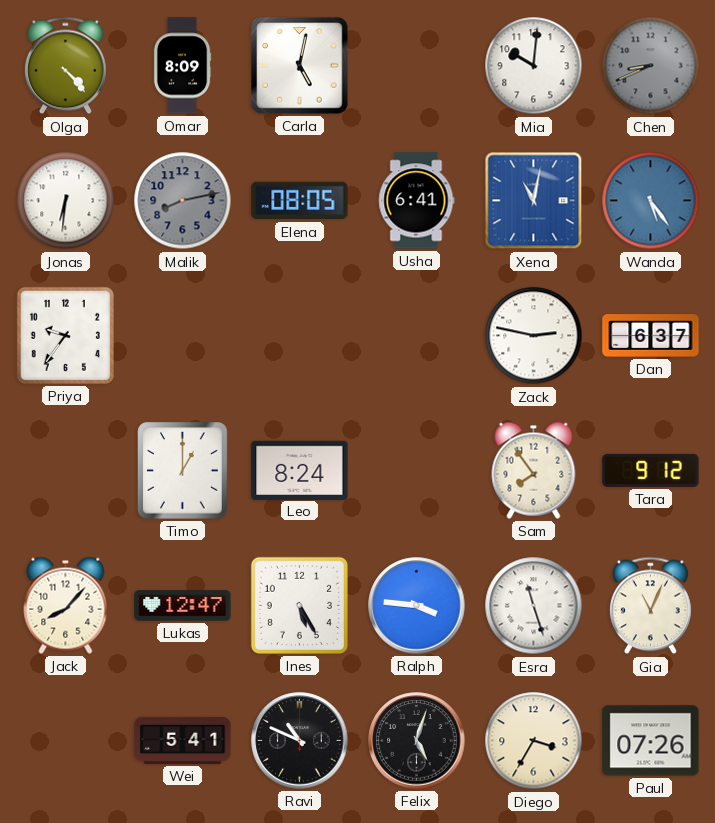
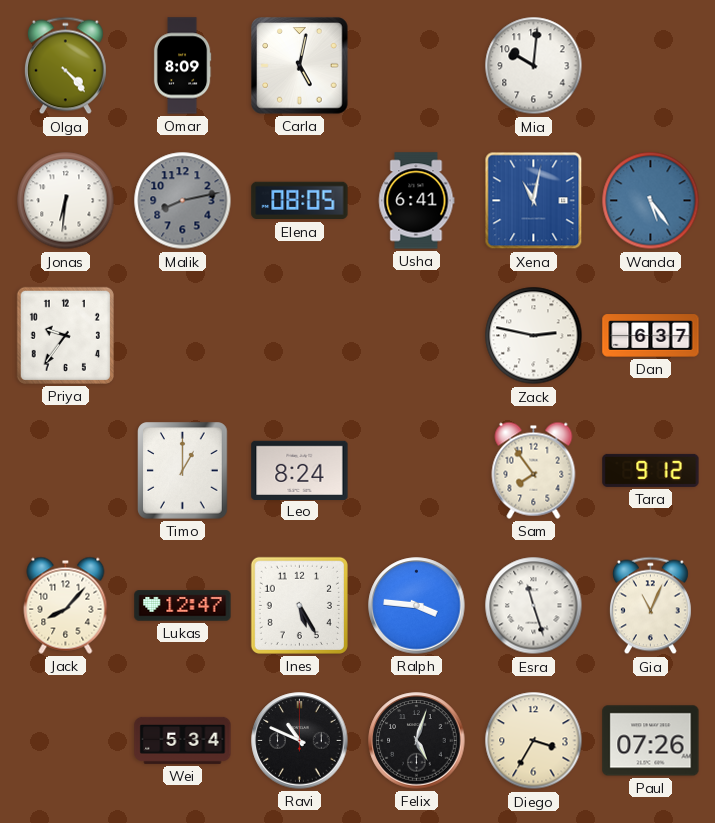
Chen: 8:41 -> none (651, 66)
Wei: 5:41 -> 5:34 (183, 740)
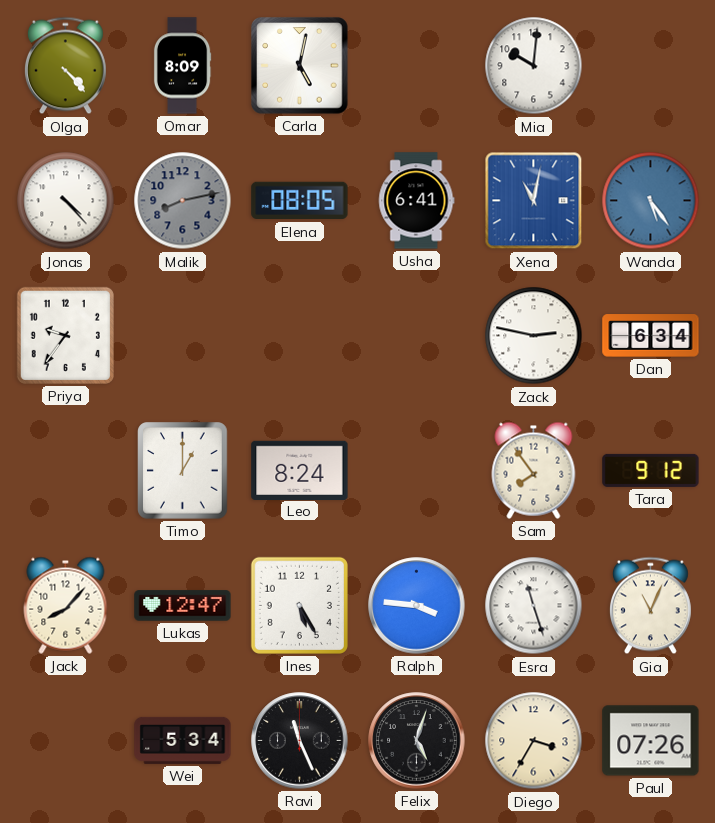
Jonas: 6:31 -> 4:23 (66, 201)
Dan: 6:37 -> 6:34 (651, 336)
Ravi: 10:49 -> 11:26 (300, 741)
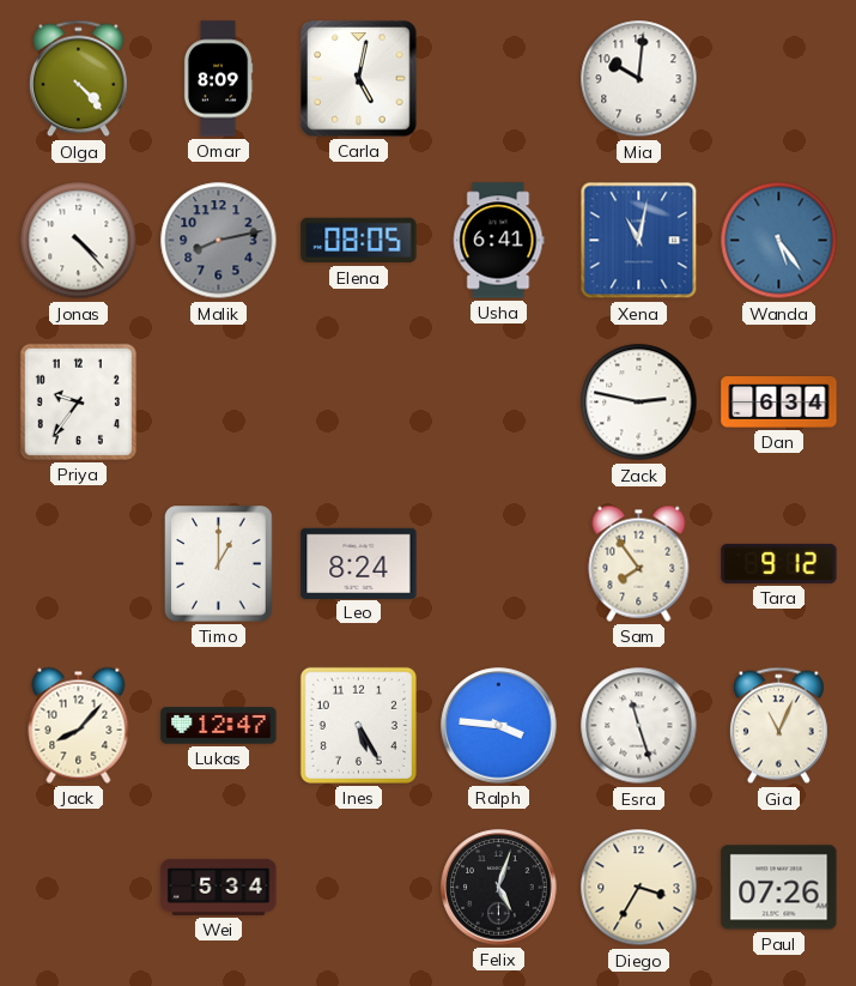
Ravi: 11:26 -> none (300, 741)
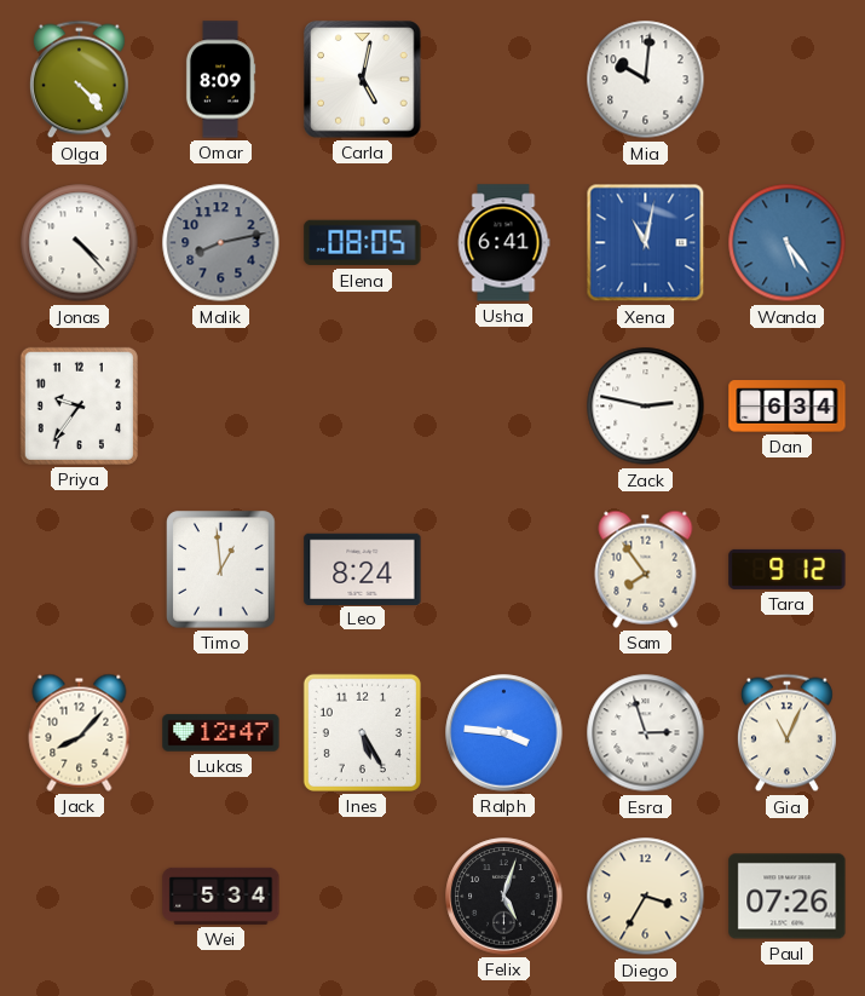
Timo: 1:00 -> 12:59 (221, 570)
Esra: 11:27 -> 2:57 (646, 733)
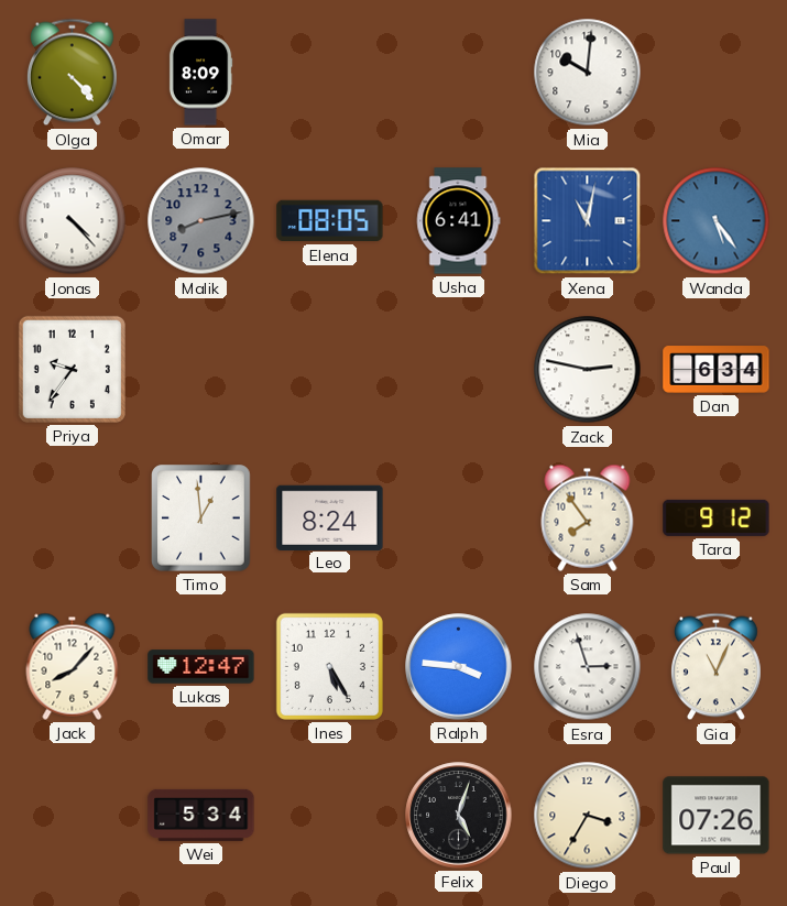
Carla: 5:02 -> none (363, 80)
